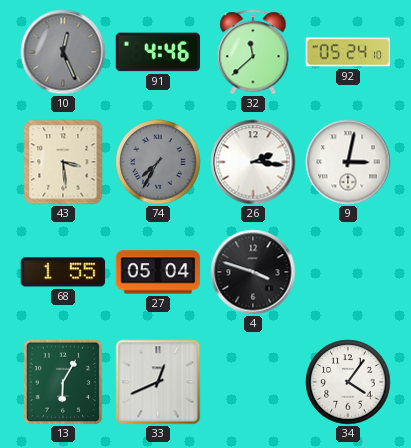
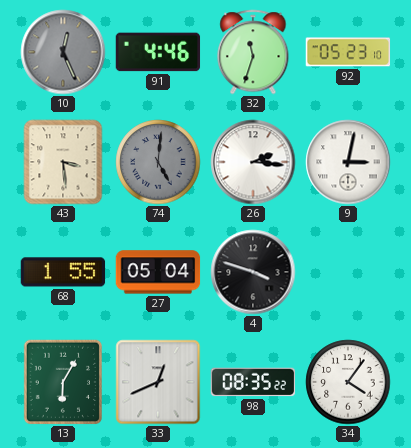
32: 11:38 -> 11:33 (253, 52)
92: 05:24 -> 05:23 (348, 52)
74: 7:35 -> 5:01 (158, 162)
98: none -> 08:35 (253, 382)
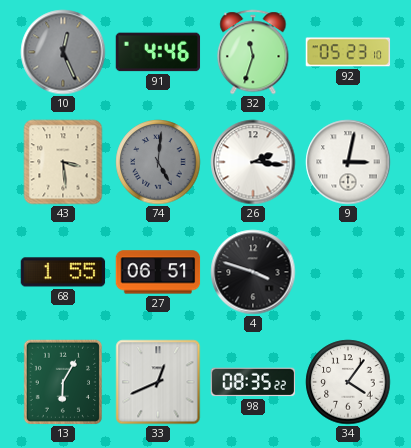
27: 05:04 -> 06:51 (158, 272)
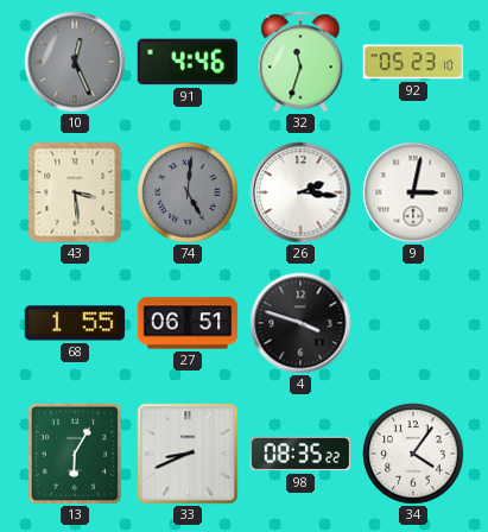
33: 12:41 -> 8:41 (188, 454)
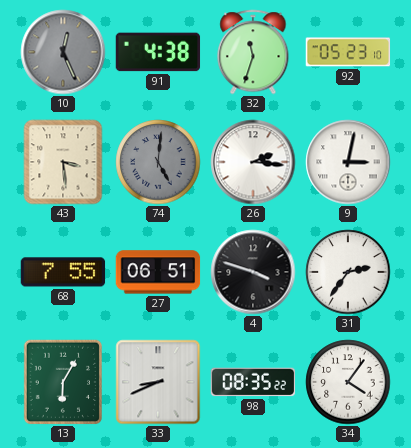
91: 4:46 -> 4:38 (158, 52)
68: 1:55 -> 7:55 (63, 272)
31: none -> 2:36 (348, 272)
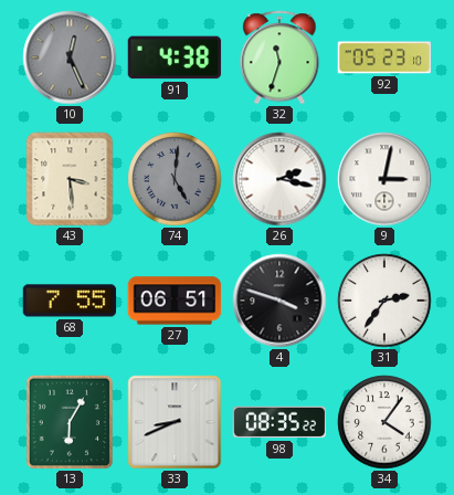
26: 2:16 -> 2:17 (279, 179)
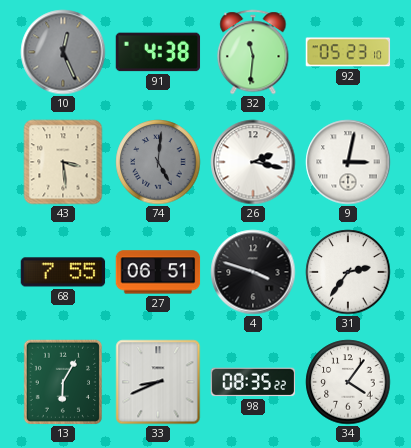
32: 11:33 -> 11:31 (253, 52)
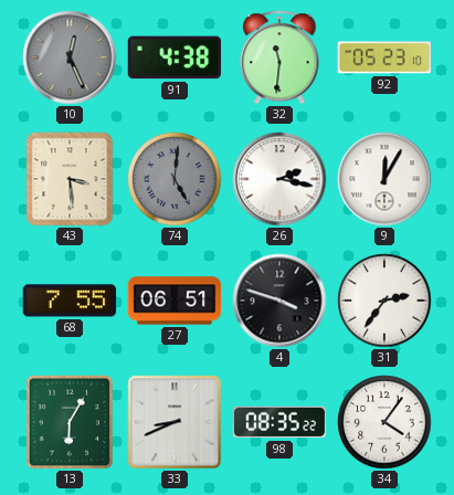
9: 3:02 -> 12:05 (384, 179)
